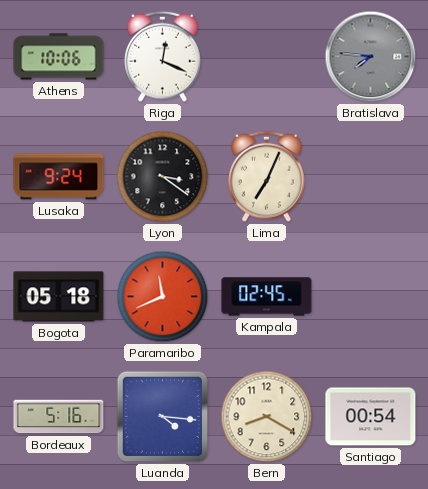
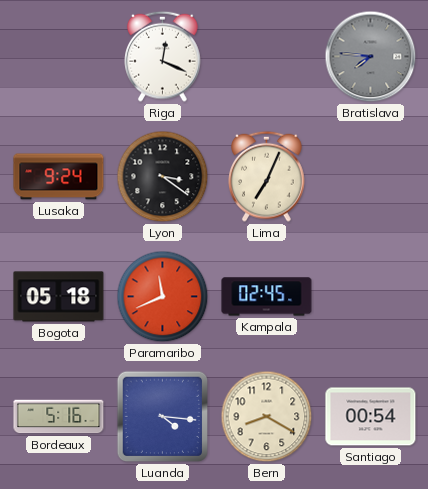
Athens: 10:06 -> none (59, 57)
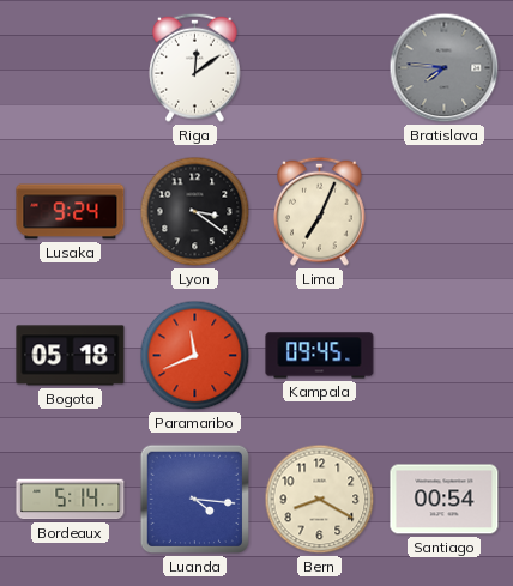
Riga: 12:19 -> 12:09 (195, 67)
Kampala: 02:45 -> 09:45 (320, 356)
Bordeaux: 5:16 -> 5:14 (71, 500)
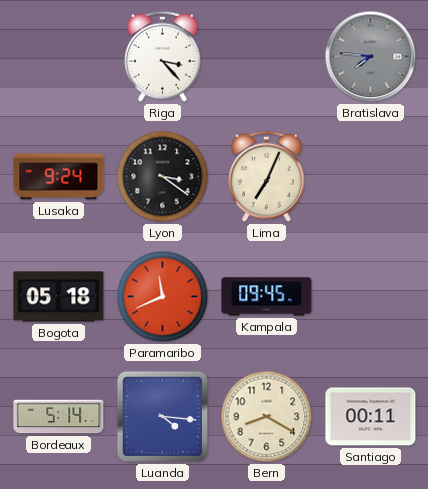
Riga: 12:09 -> 3:23 (163, 56)
Santiago: 00:54 -> 00:11 (371, 417)
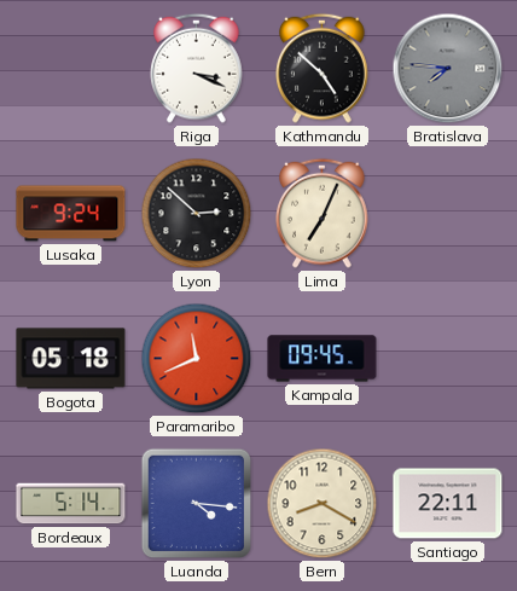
Riga: 3:23 -> 3:19 (197, 68)
Kathmandu: none -> 4:52 (323, 68)
Lyon: 3:21 -> 2:52 (197, 214)
Santiago: 00:11 -> 22:11 (448, 504)
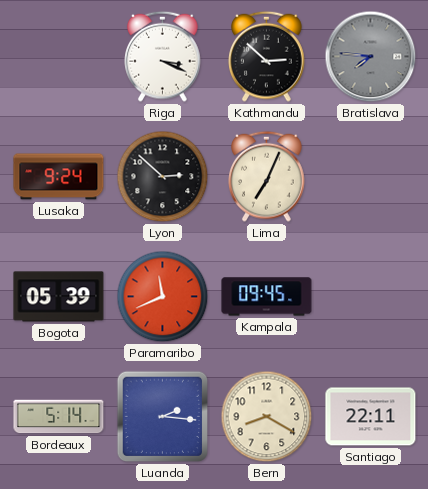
Kathmandu: 4:52 -> 2:52 (267, 56)
Bogota: 05:18 -> 05:39 (59, 297)
Luanda: 4:16 -> 2:16 (163, 417)
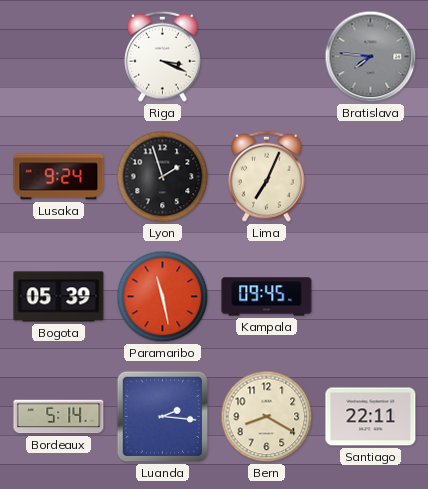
Kathmandu: 2:52 -> none (267, 56)
Lyon: 2:52 -> 1:57 (163, 177)
Paramaribo: 11:41 -> 11:28 (163, 297)
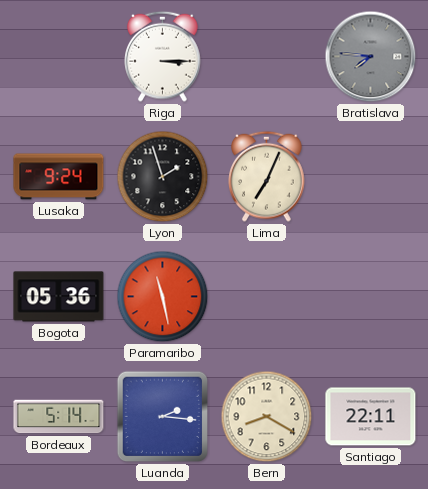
Riga: 3:19 -> 3:15 (163, 56)
Bogota: 05:39 -> 05:36 (59, 297)
Kampala: 09:45 -> none (267, 297)
